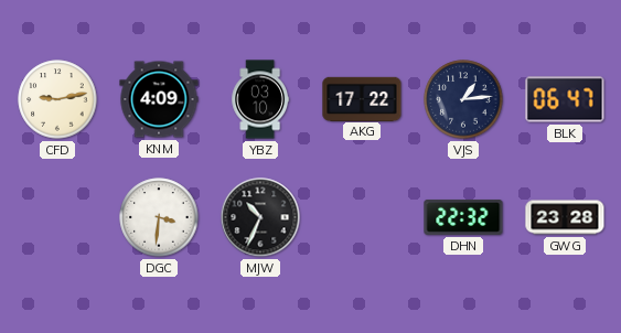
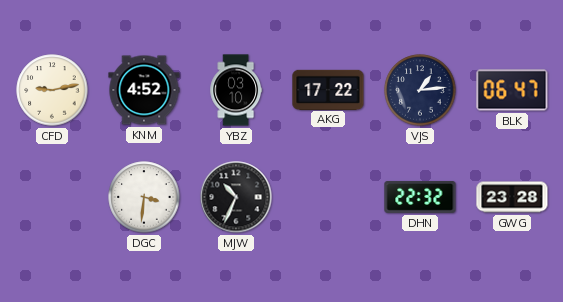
KNM: 4:09 -> 4:52 (144, 90)
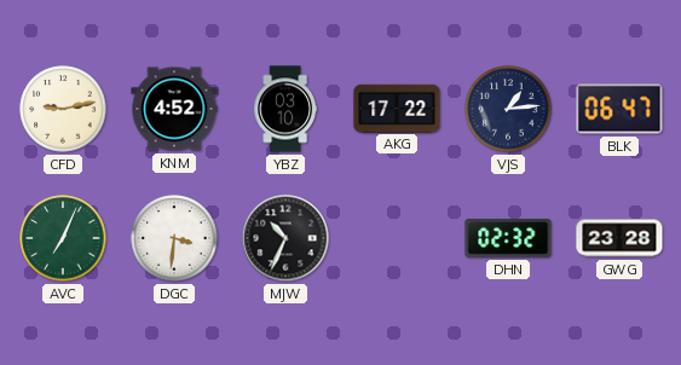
AVC: none -> 7:04 (63, 238)
DHN: 22:32 -> 02:32 (508, 238)
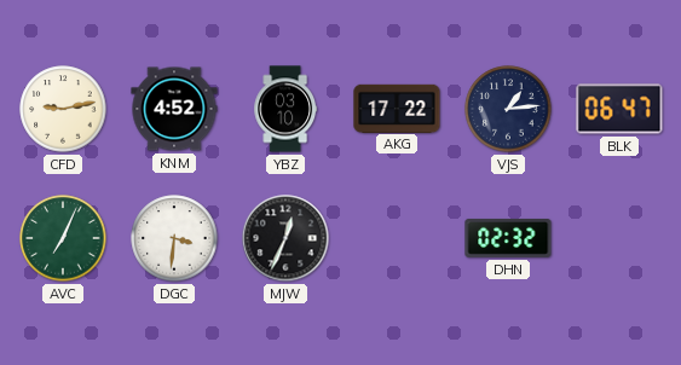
MJW: 10:34 -> 12:34 (285, 238)
GWG: 23:28 -> none (619, 238)
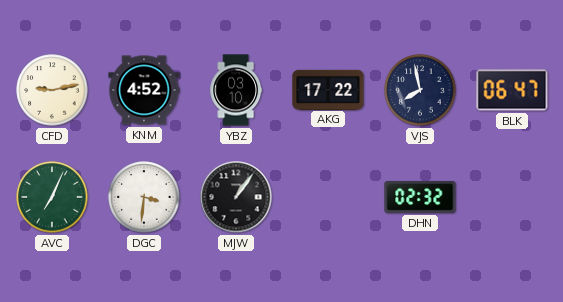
VJS: 1:14 -> 7:58 (420, 90)
MJW: 12:34 -> 1:06 (236, 197)
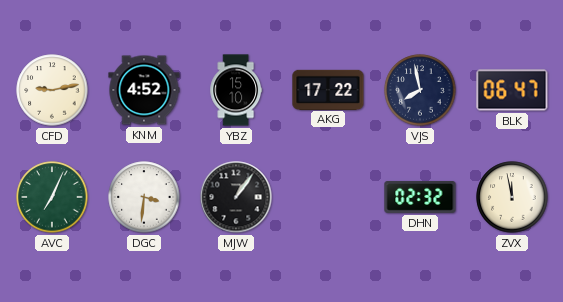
YBZ: 03:10 -> 15:10 (236, 90)
ZVX: none -> 11:58 (512, 197)
